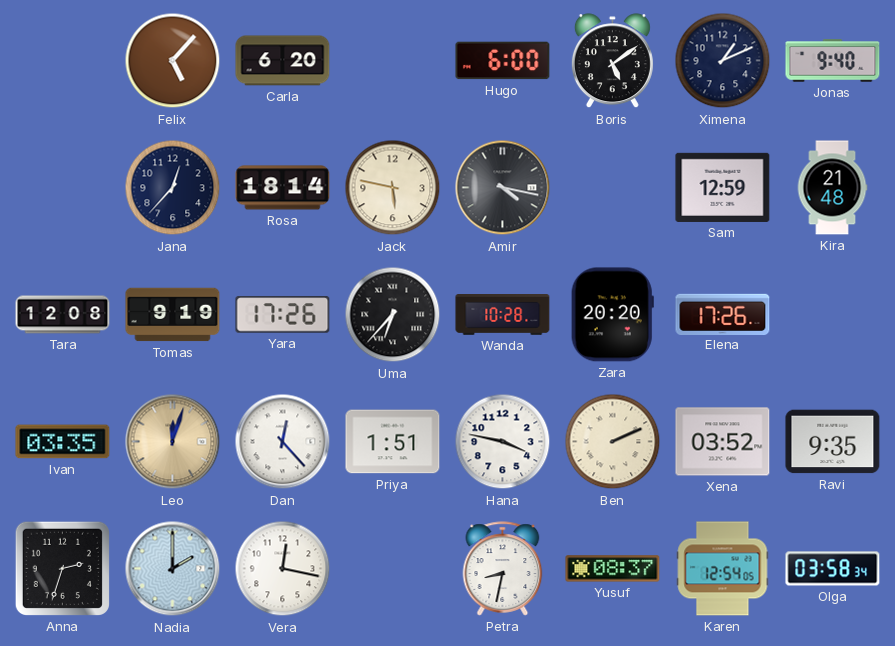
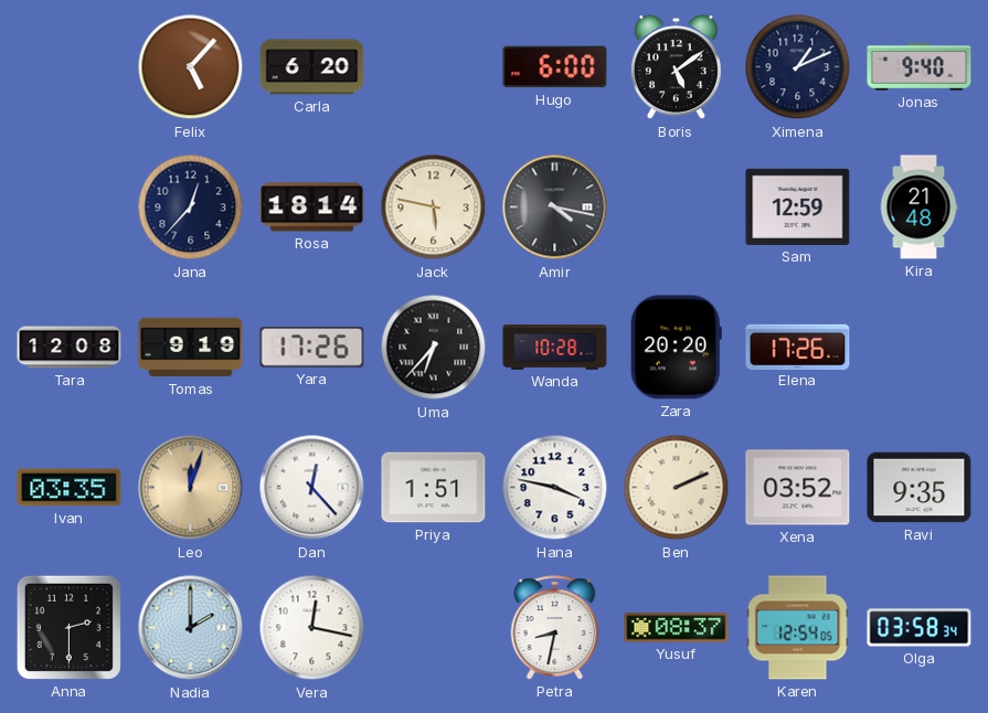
Anna: 2:33 -> 2:30 (68, 627)
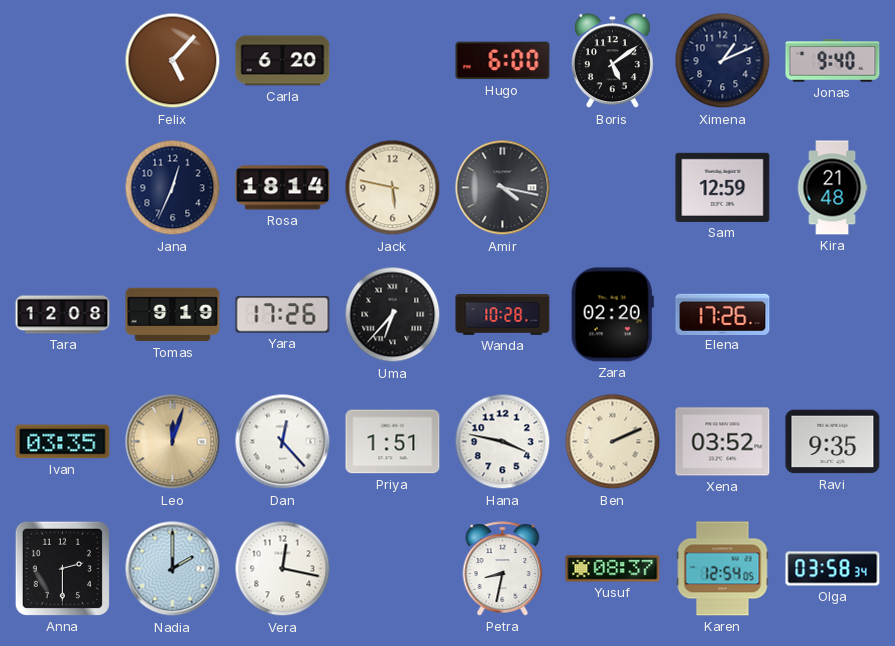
Jana: 12:37 -> 12:34 (173, 188)
Zara: 20:20 -> 02:20 (612, 315)
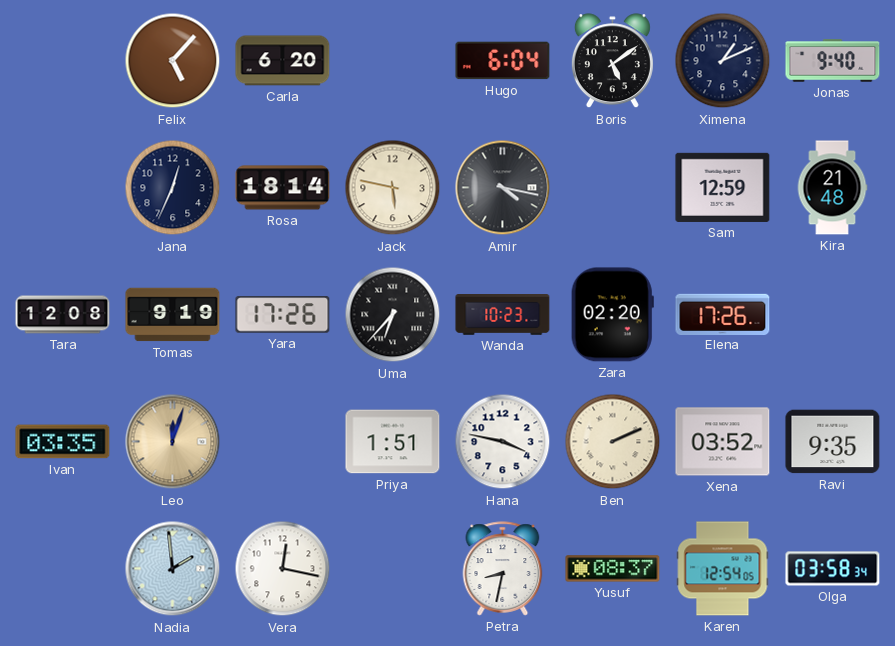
Hugo: 6:00 -> 6:04 (503, 61)
Wanda: 10:28 -> 10:23 (503, 315)
Dan: 12:23 -> none (283, 442)
Anna: 2:30 -> none (62, 568)
Nadia: 2:00 -> 1:59 (173, 569)
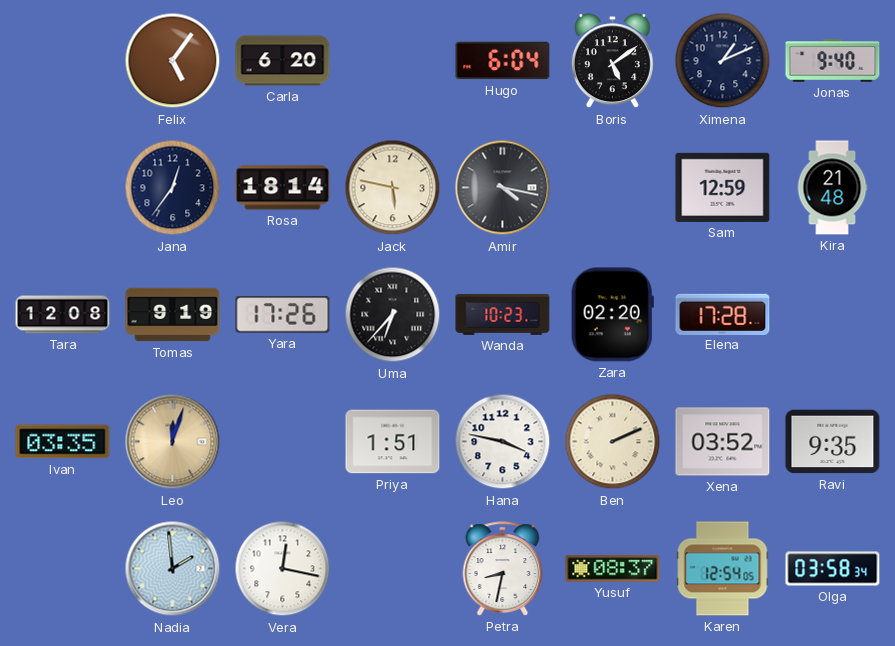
Felix: 5:07 -> 5:06 (173, 61)
Jana: 12:34 -> 12:36 (173, 188)
Elena: 17:26 -> 17:28 (723, 314)
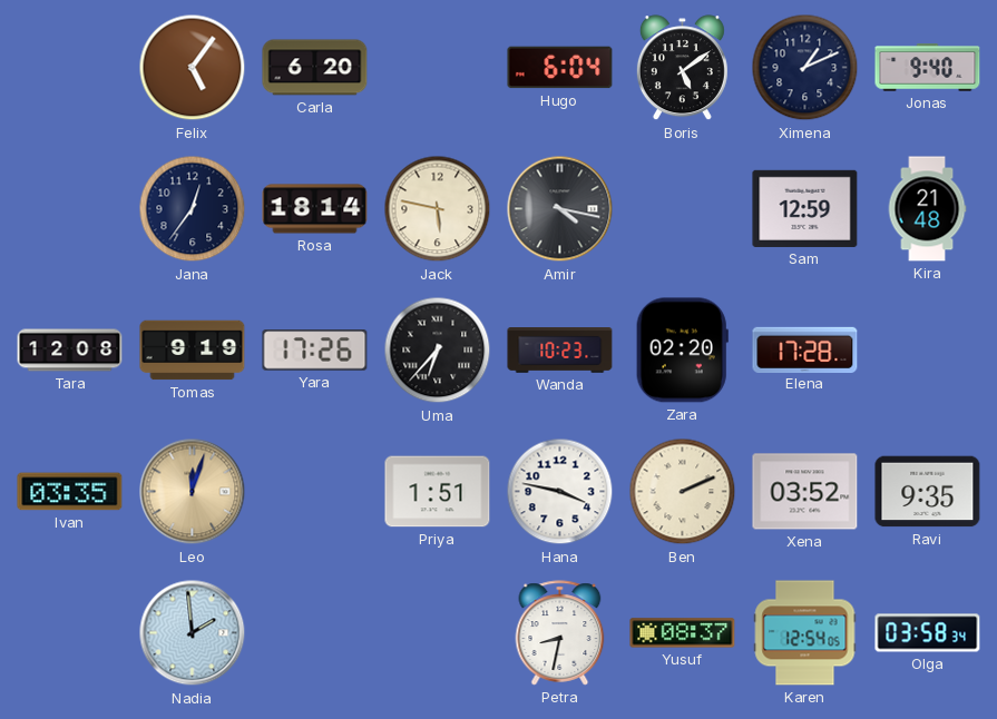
Vera: 12:17 -> none (283, 569)
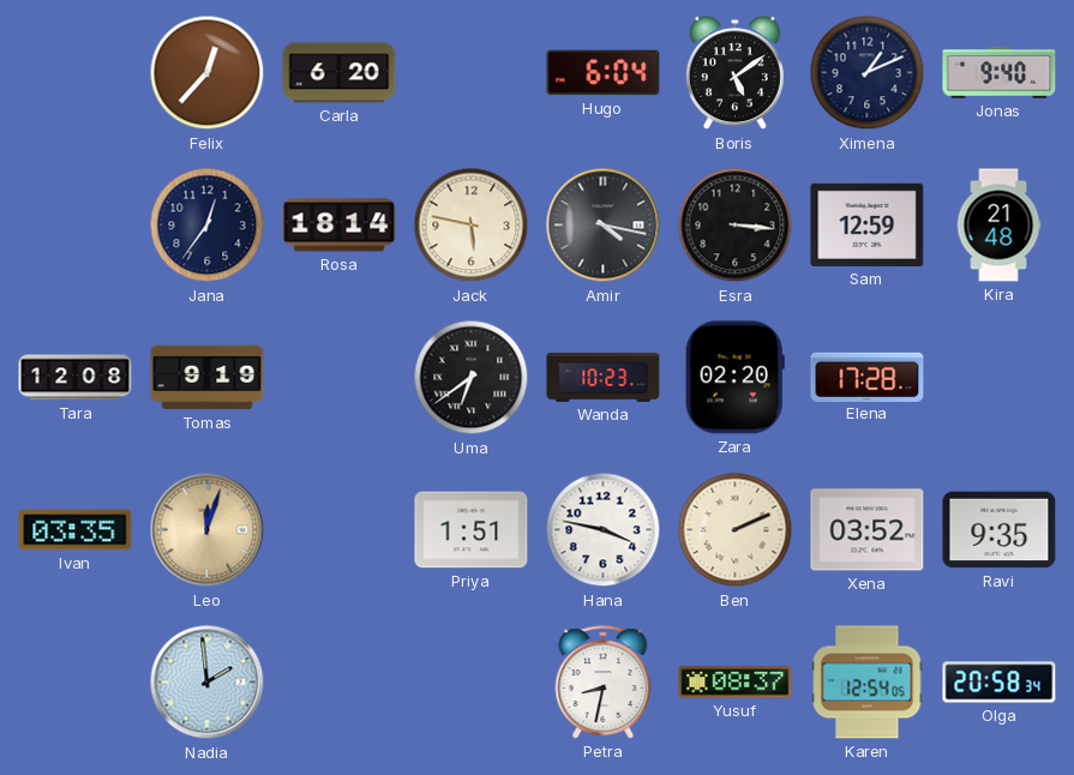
Felix: 5:06 -> 12:37 (208, 73)
Esra: none -> 3:16 (736, 226)
Yara: 17:26 -> none (315, 351)
Uma: 6:37 -> 6:39 (472, 378)
Olga: 03:58 -> 20:58 (1000, 683)
